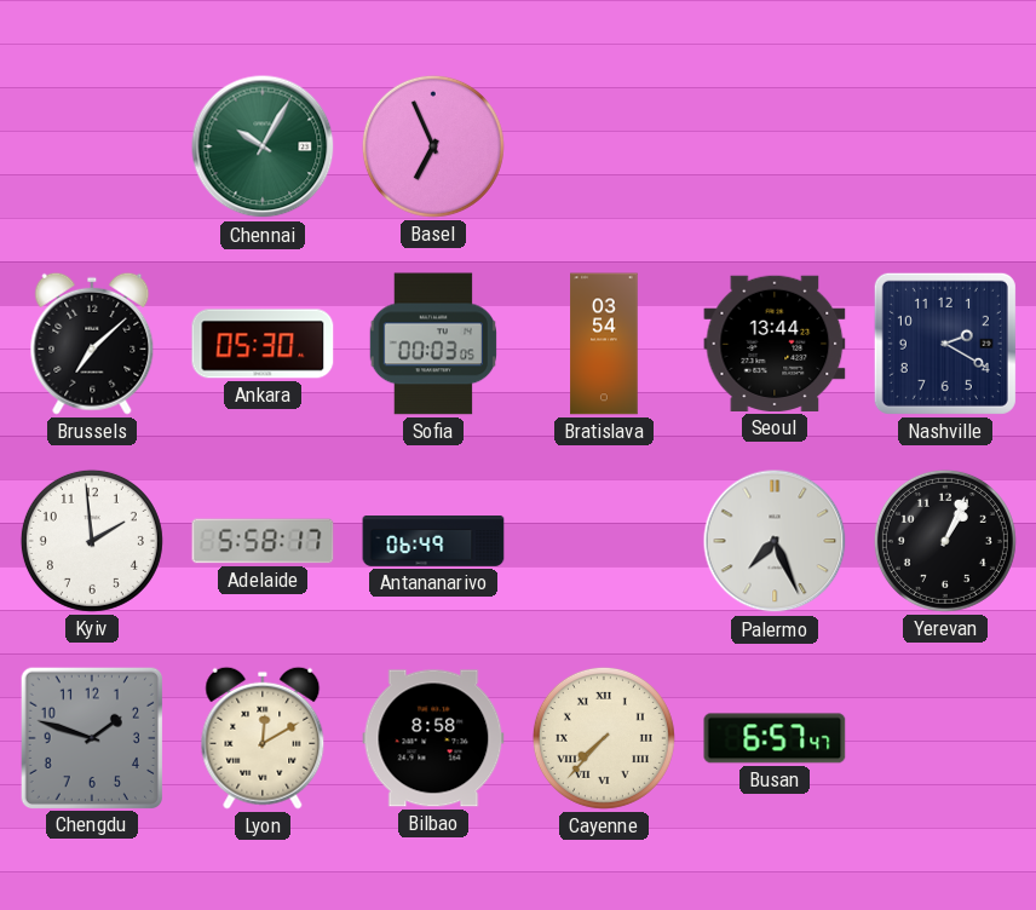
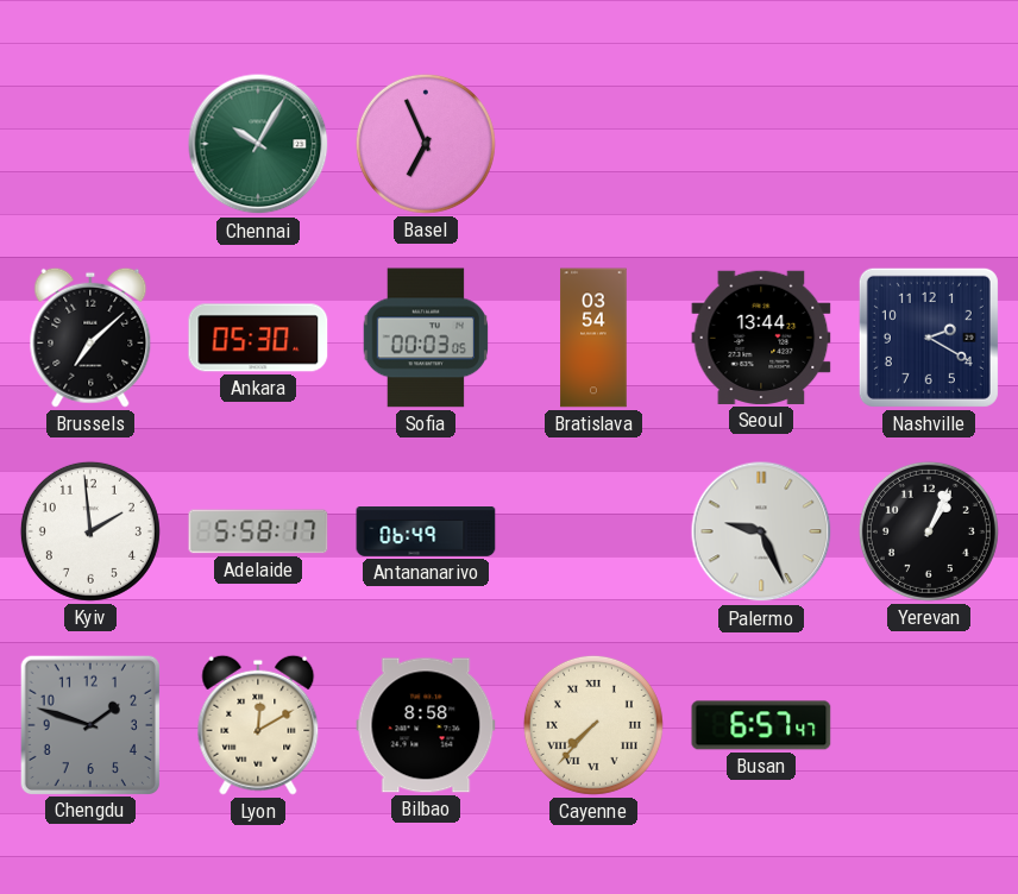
Palermo: 7:26 -> 9:26 (761, 531)
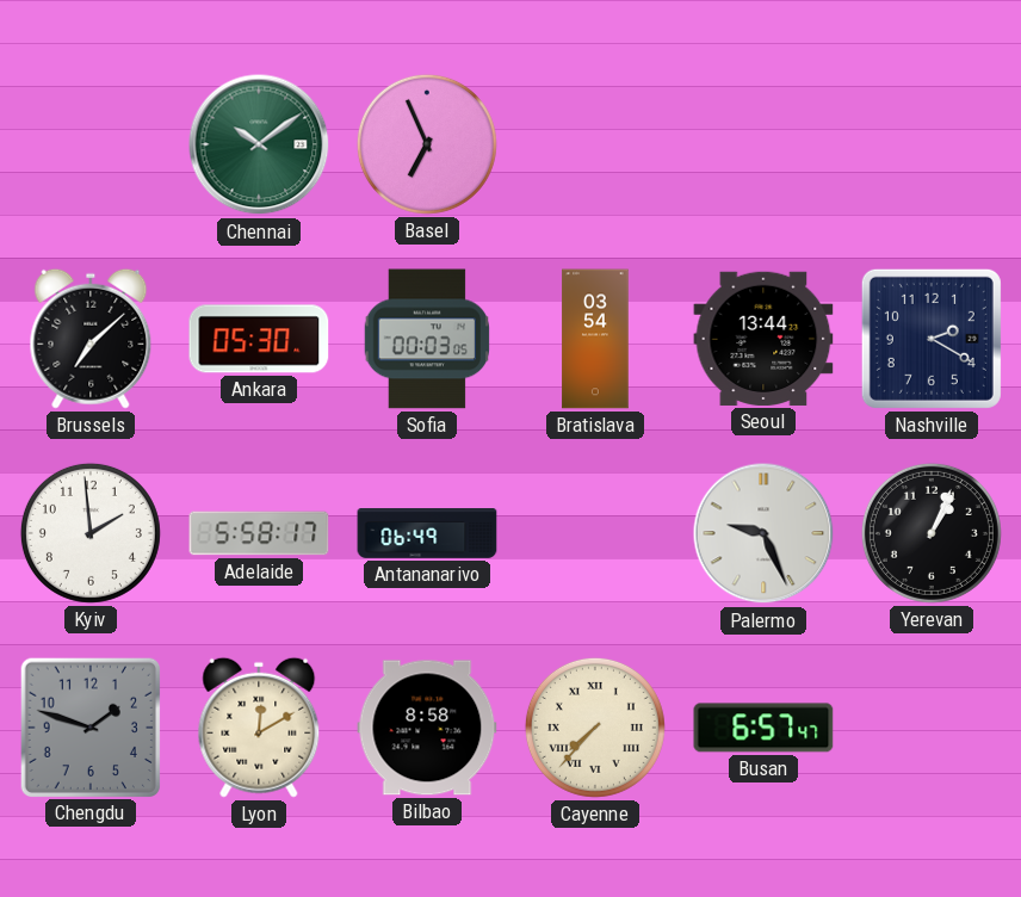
Chennai: 10:05 -> 10:09 (259, 144)
